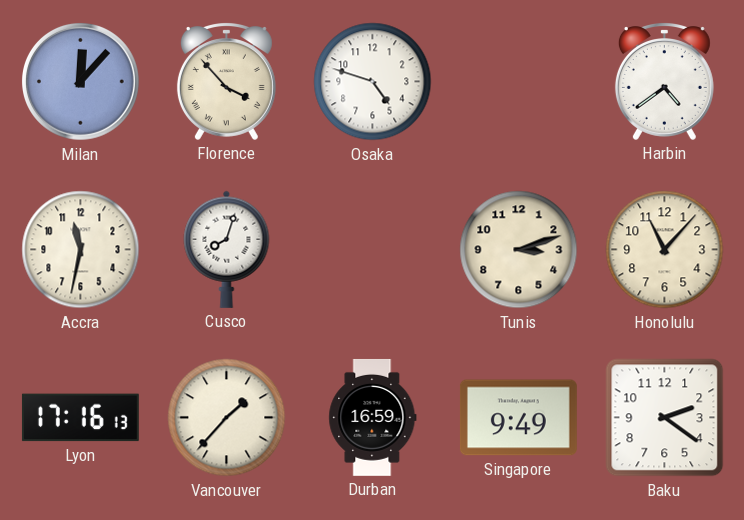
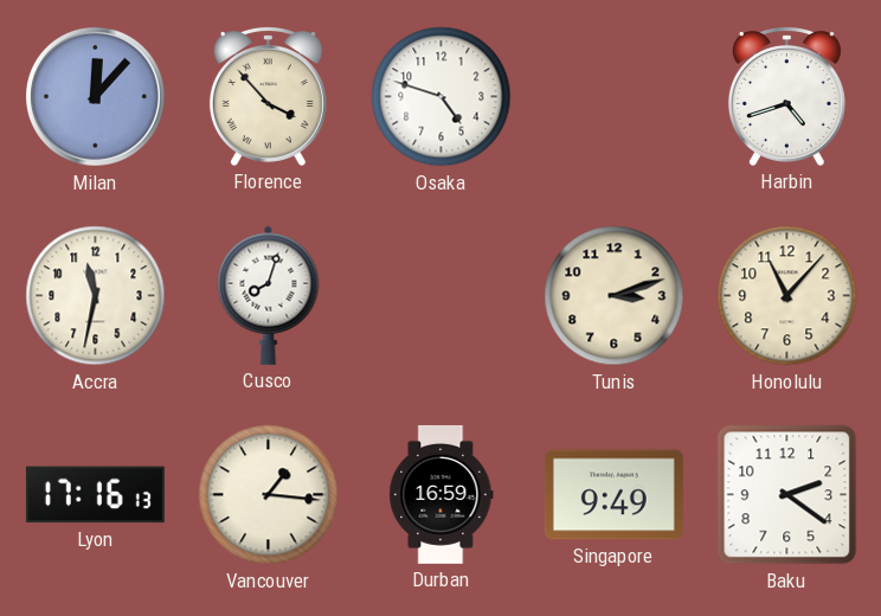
Harbin: 4:39 -> 4:42 (786, 97)
Vancouver: 1:37 -> 1:16 (269, 495)
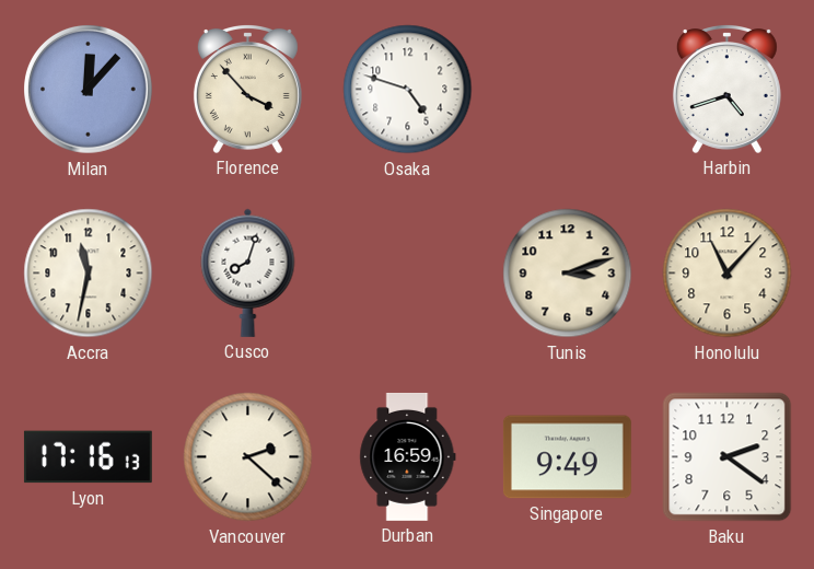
Vancouver: 1:16 -> 2:22 (248, 457)
